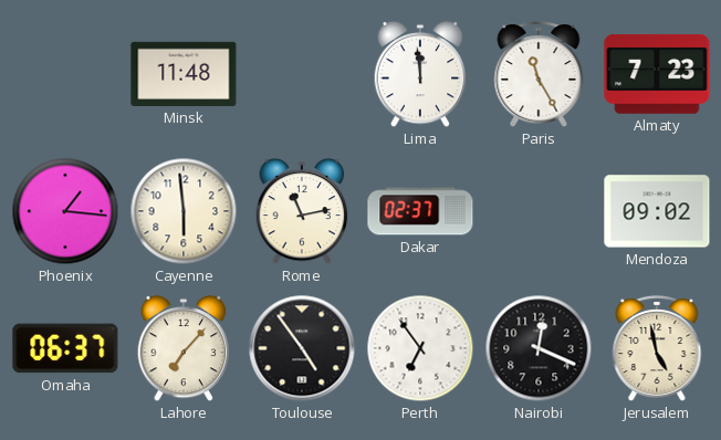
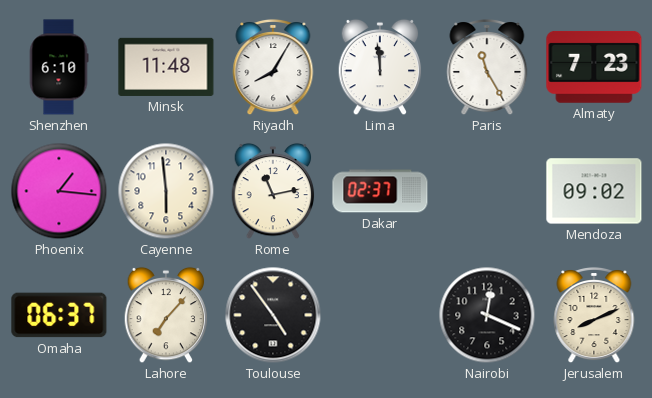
Shenzhen: none -> 6:10 (59, 67)
Riyadh: none -> 8:05 (273, 67)
Perth: 6:54 -> none (420, 348)
Jerusalem: 4:58 -> 8:11 (594, 315)
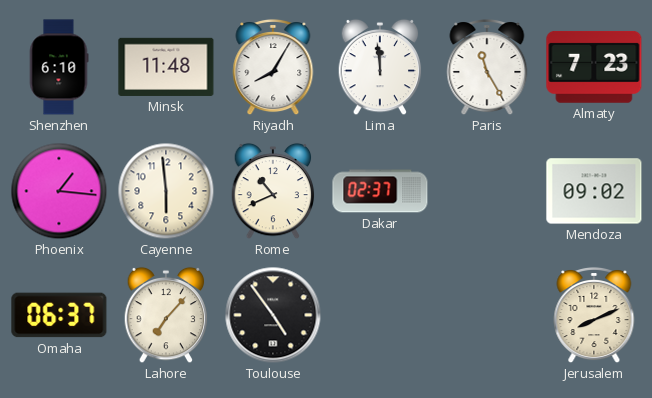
Rome: 11:13 -> 10:41 (273, 191)
Nairobi: 12:19 -> none (487, 315)
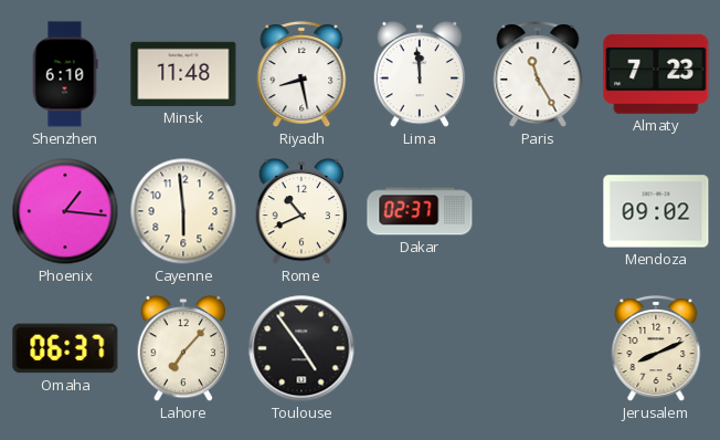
Riyadh: 8:05 -> 8:28 (301, 74)
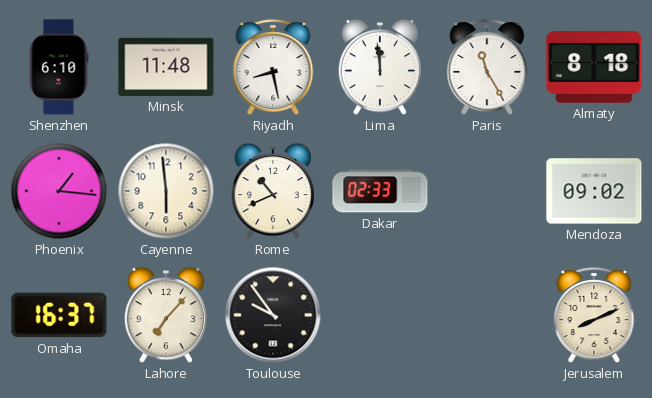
Almaty: 7:23 -> 8:18 (594, 67)
Dakar: 02:37 -> 02:33 (380, 191)
Omaha: 06:37 -> 16:37 (59, 315)
Toulouse: 4:54 -> 9:54 (273, 315)
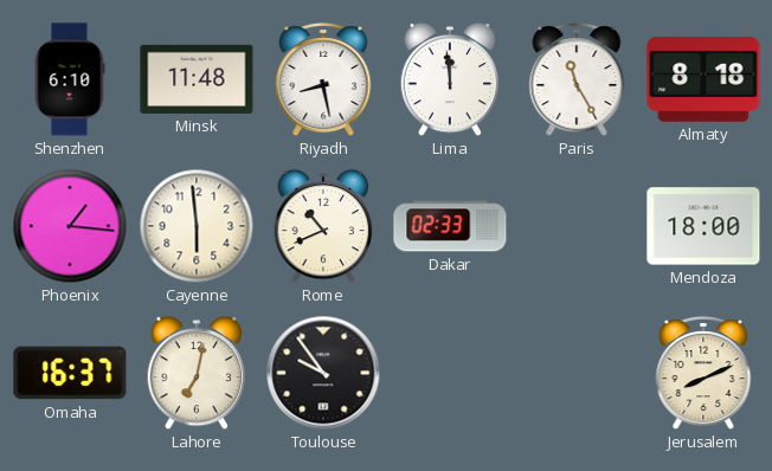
Mendoza: 09:02 -> 18:00 (703, 226)
Lahore: 7:07 -> 7:02 (197, 373)
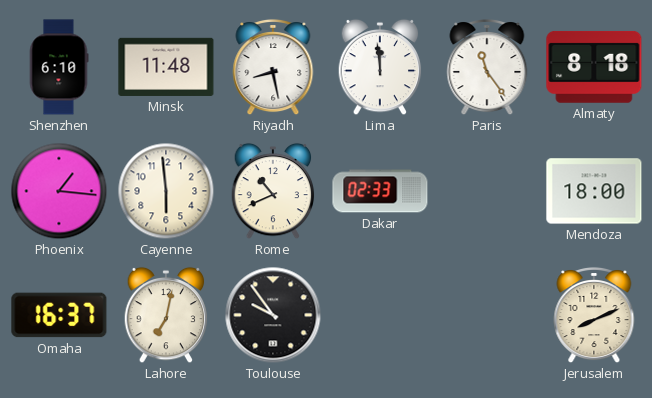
Paris: 11:25 -> 11:24 (487, 67)
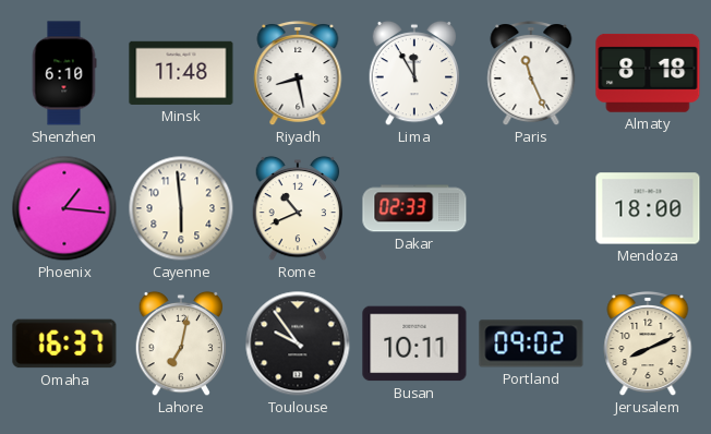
Lima: 11:59 -> 11:55 (414, 73)
Paris: 11:24 -> 11:26 (531, 73)
Busan: none -> 10:11 (414, 343)
Portland: none -> 09:02 (531, 343)
